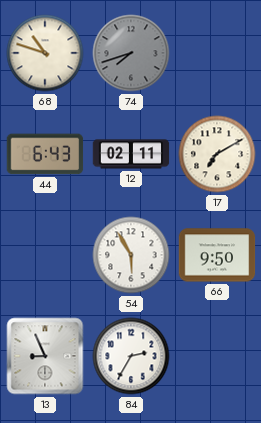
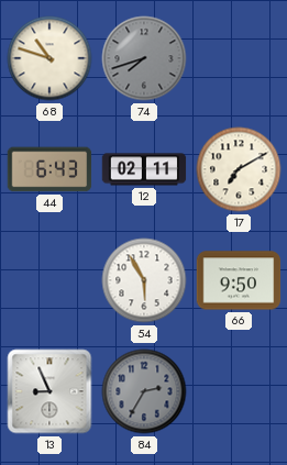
84 dial: white -> grey (144, 391)
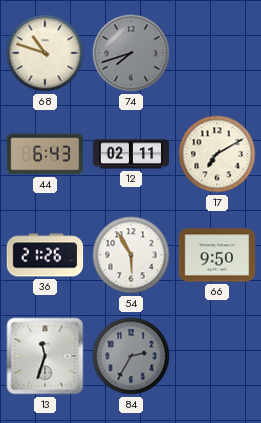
36: none -> 21:26 (45, 255)
13: 8:56 -> 11:33 (45, 356)
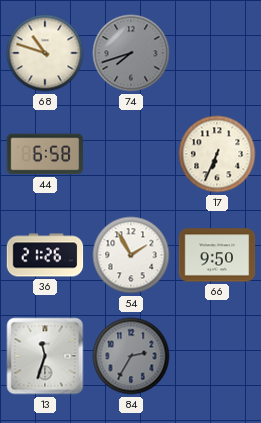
44: 6:43 -> 6:58 (45, 154)
12: 02:11 -> none (131, 154)
17: 7:10 -> 6:34 (217, 154)
54: 5:55 -> 1:55 (131, 255)
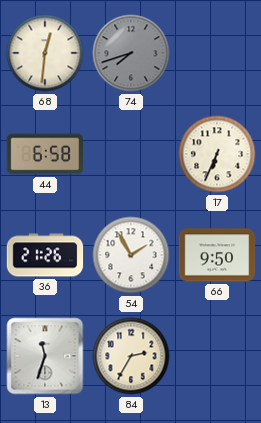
68: 10:48 -> 12:31 (45, 53)
84 dial: grey -> cream (131, 356)
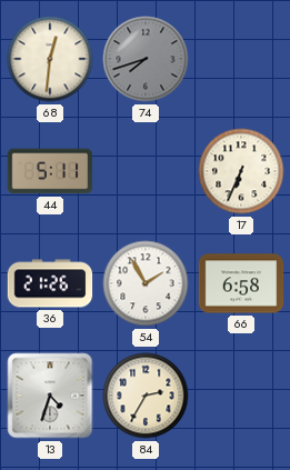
44: 6:58 -> 5:11 (50, 171)
66: 9:50 -> 6:58 (241, 283)
13: 11:33 -> 4:33 (50, 396)
